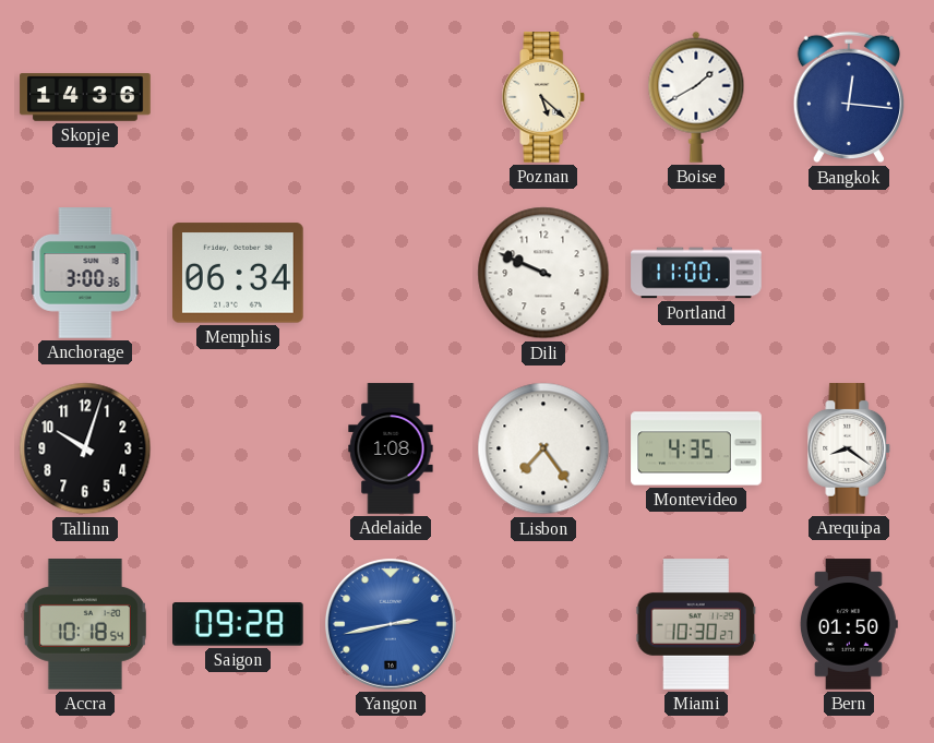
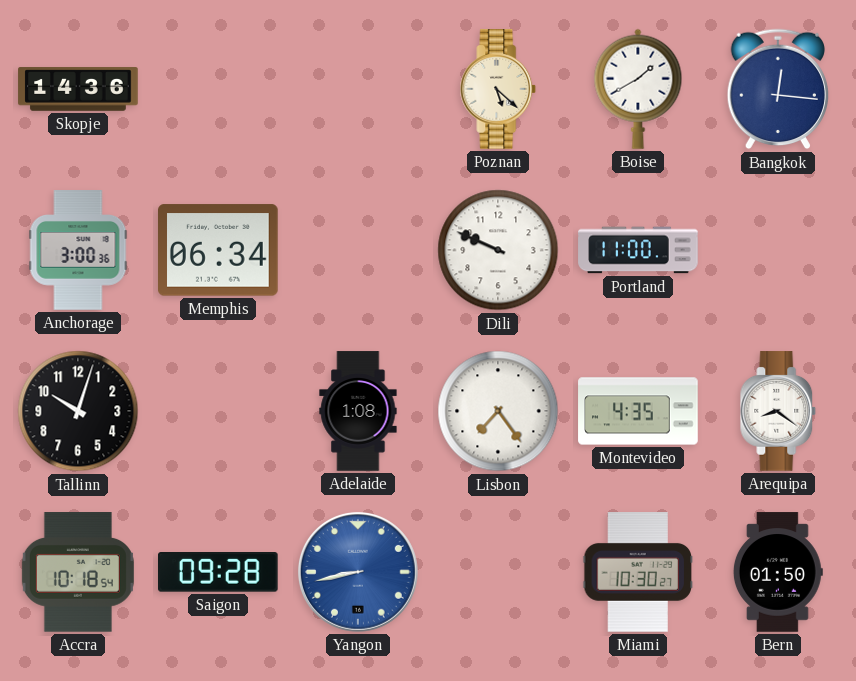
Yangon: 2:43 -> 8:43 (358, 572)
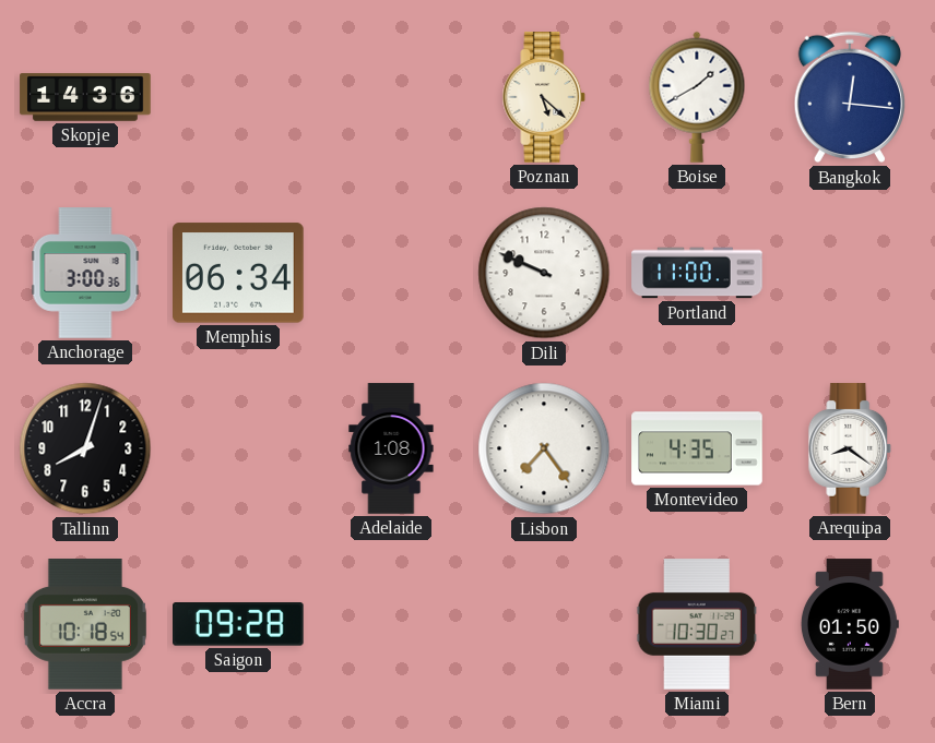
Tallinn: 10:03 -> 8:03 (85, 448)
Yangon: 8:43 -> none (358, 572)
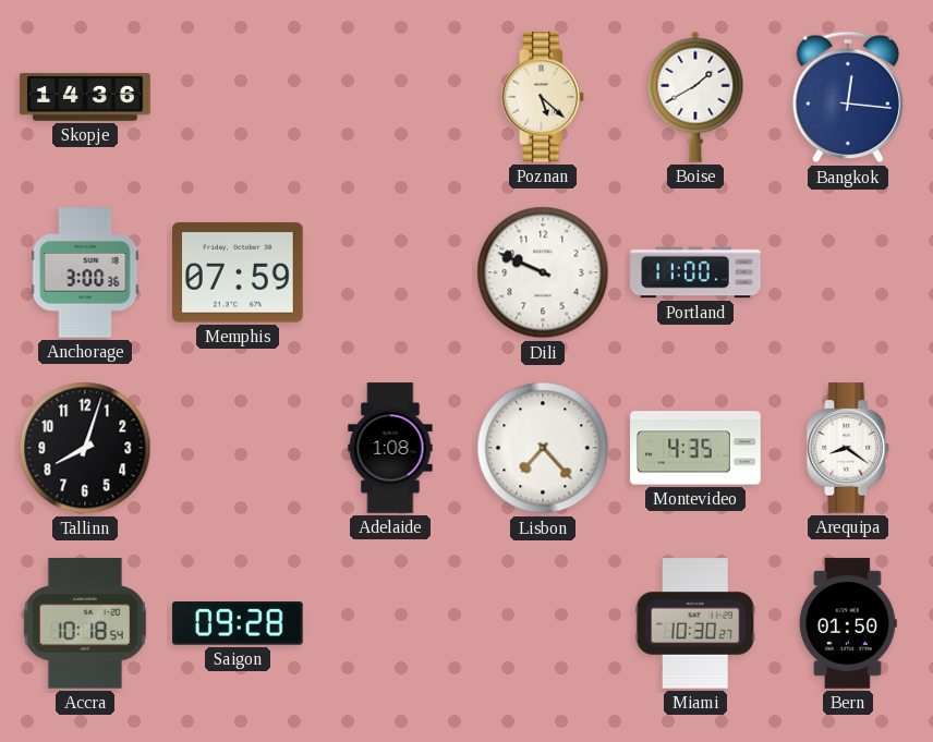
Memphis: 06:34 -> 07:59 (239, 272)
Lisbon: 7:24 -> 7:23 (543, 448)
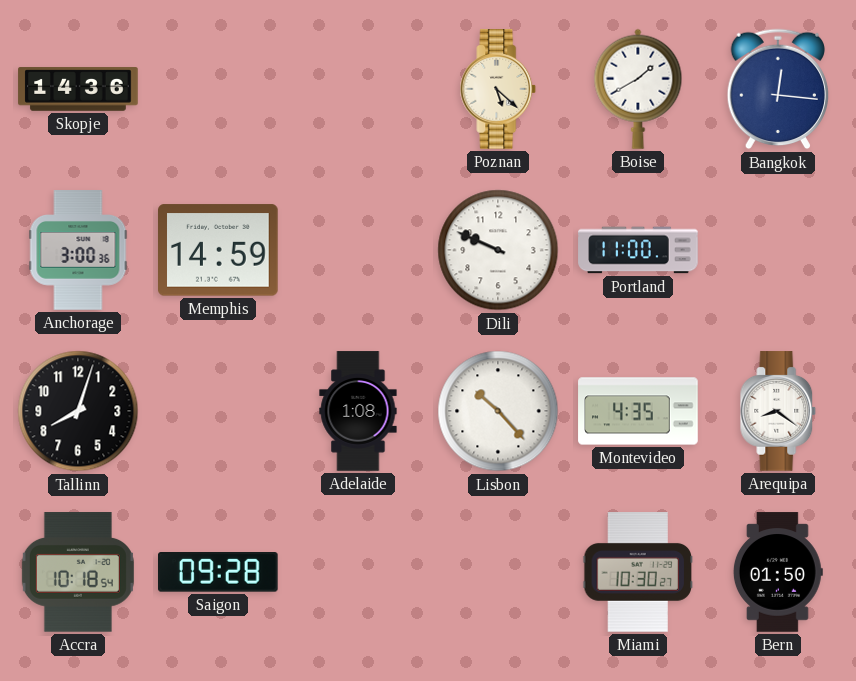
Memphis: 07:59 -> 14:59 (219, 250)
Lisbon: 7:23 -> 10:23 (498, 411)
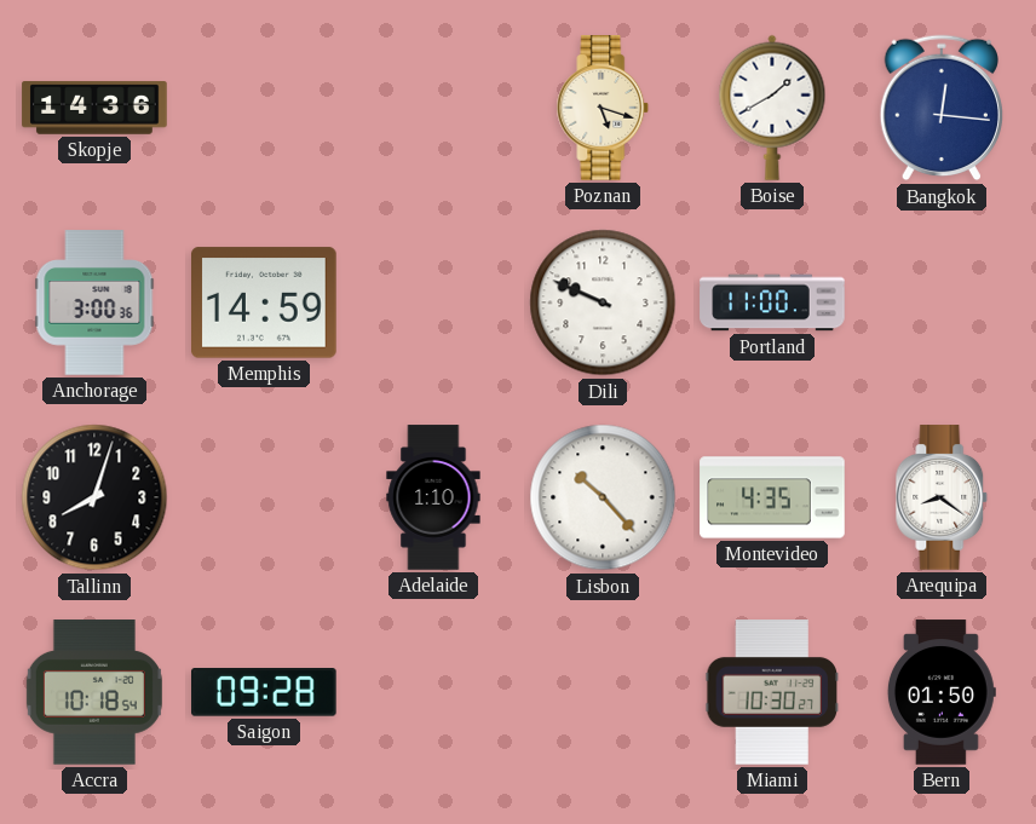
Poznan: 5:22 -> 5:18 (603, 108)
Adelaide: 1:08 -> 1:10 (433, 497)
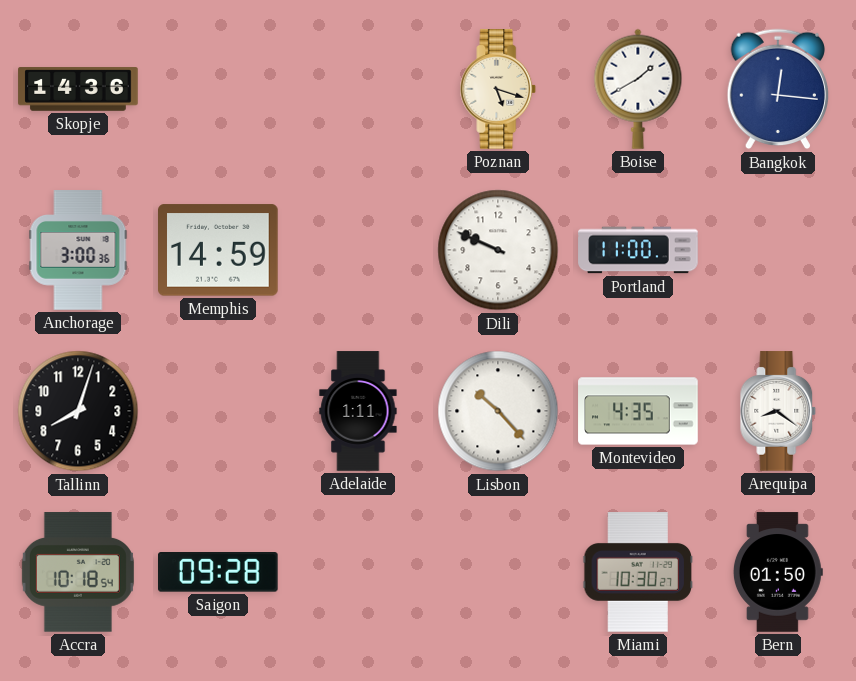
Adelaide: 1:10 -> 1:11 (358, 411)
